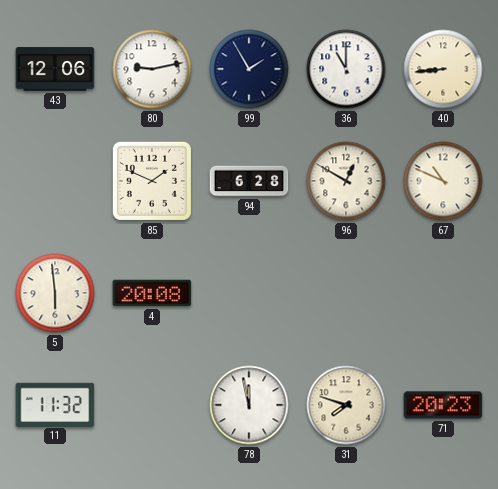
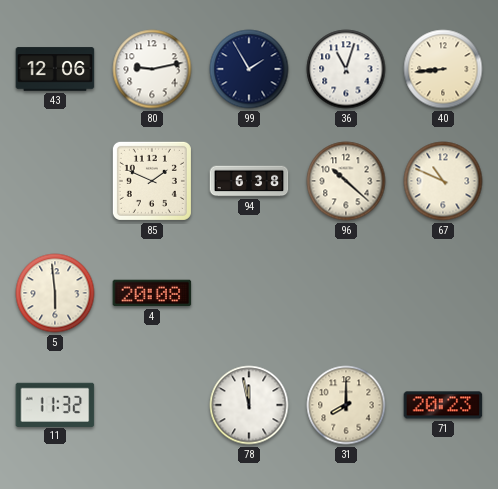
36: 11:00 -> 11:03 (346, 69)
94: 6:28 -> 6:38 (249, 181)
96: 12:50 -> 10:22 (346, 181)
31: 7:48 -> 8:00 (346, 405)
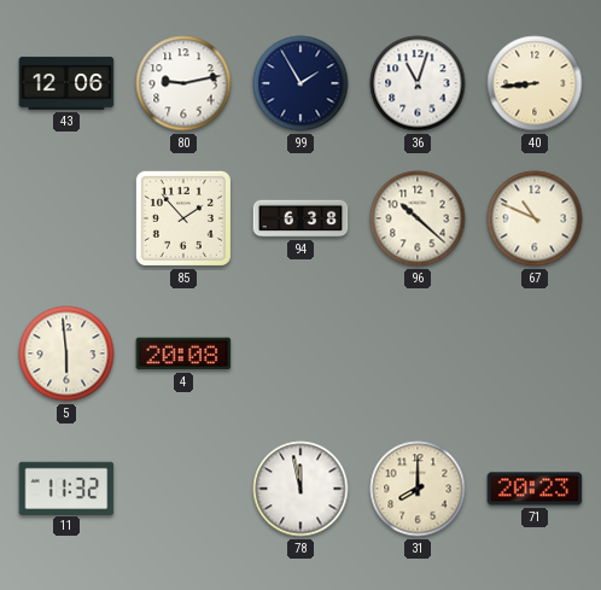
85: 1:49 -> 1:53 (183, 218)
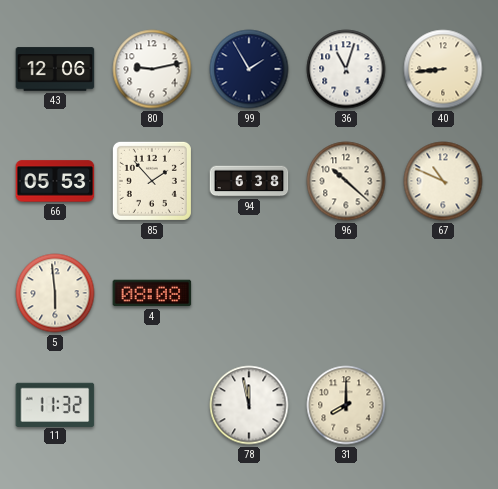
66: none -> 05:53 (55, 181)
4: 20:08 -> 08:08 (152, 293)
71: 20:23 -> none (535, 489)
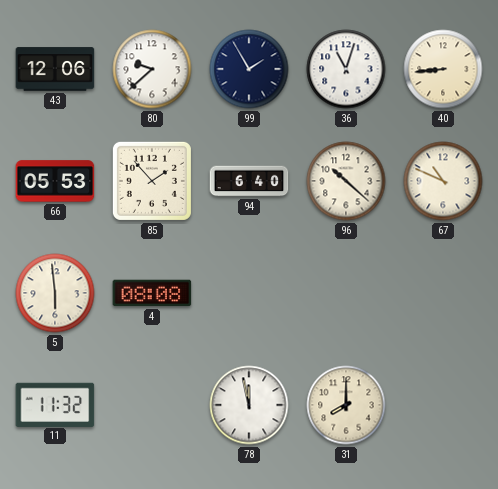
80: 9:13 -> 9:38 (152, 69)
94: 6:38 -> 6:40 (249, 181)
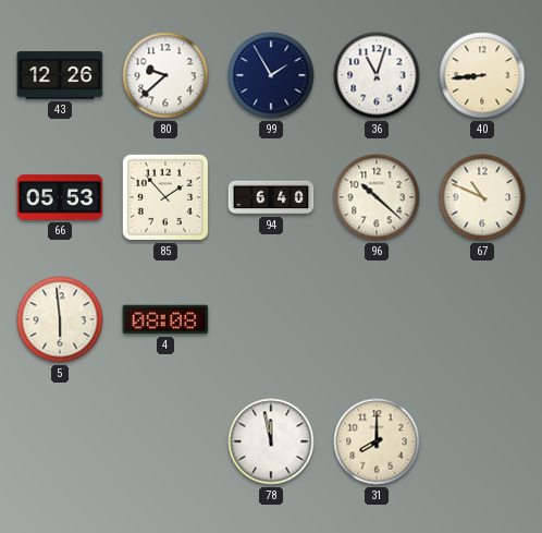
43: 12:06 -> 12:26 (60, 75)
11: 11:32 -> none (55, 404)
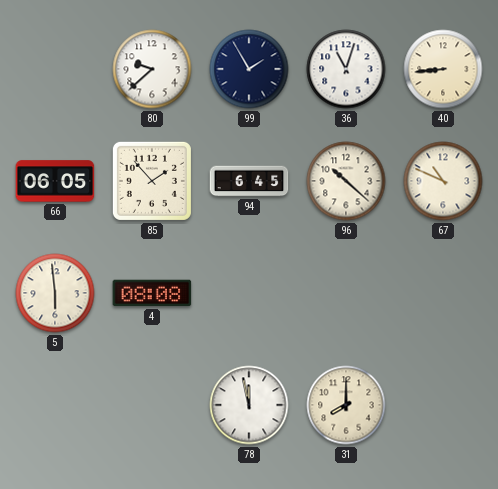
43: 12:26 -> none (60, 75)
66: 05:53 -> 06:05 (55, 181)
94: 6:40 -> 6:45 (249, 181)
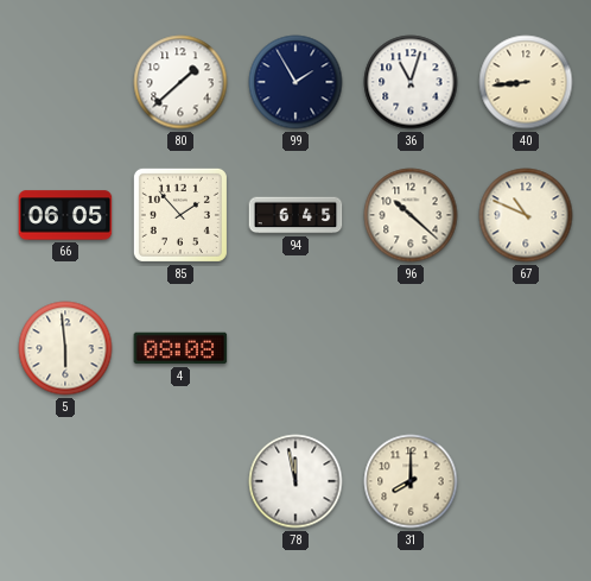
80: 9:38 -> 1:38 (180, 82)
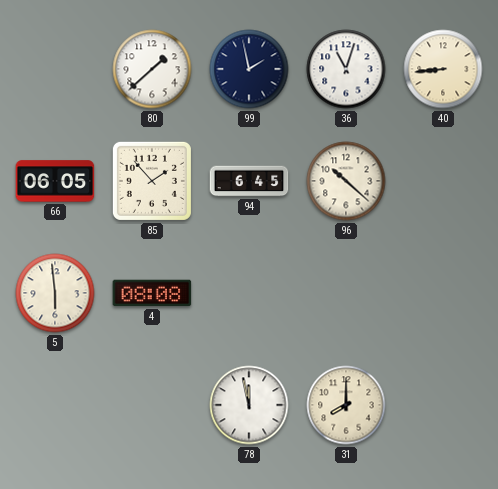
99: 1:55 -> 1:58 (249, 69)
67: 10:49 -> none (526, 215)
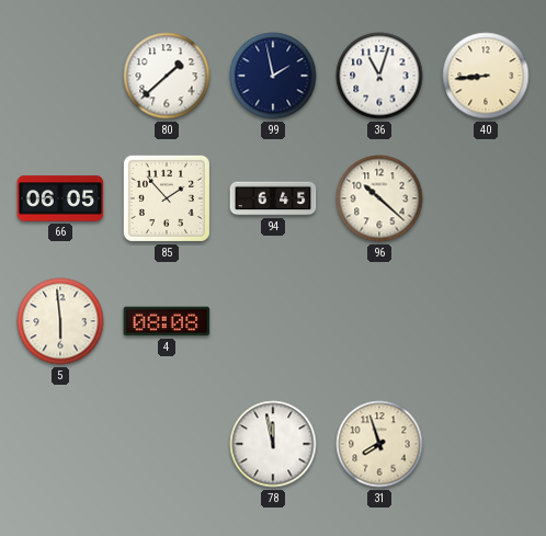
31: 8:00 -> 7:57 (379, 444)
